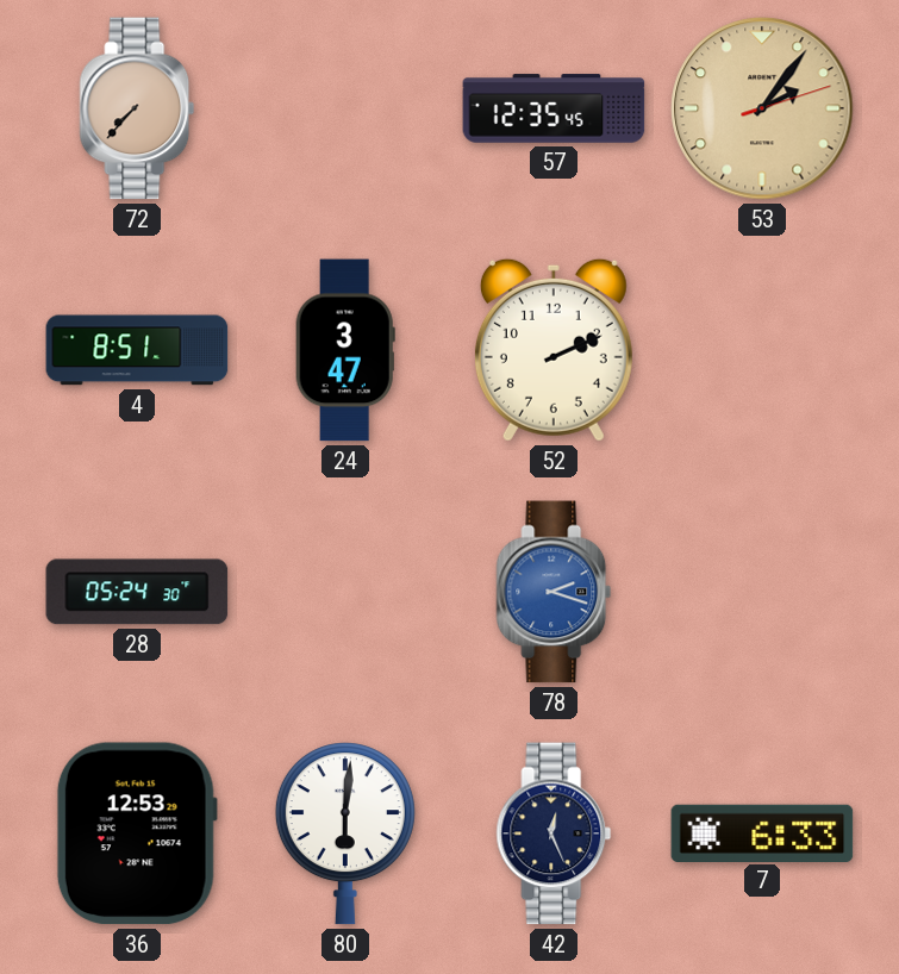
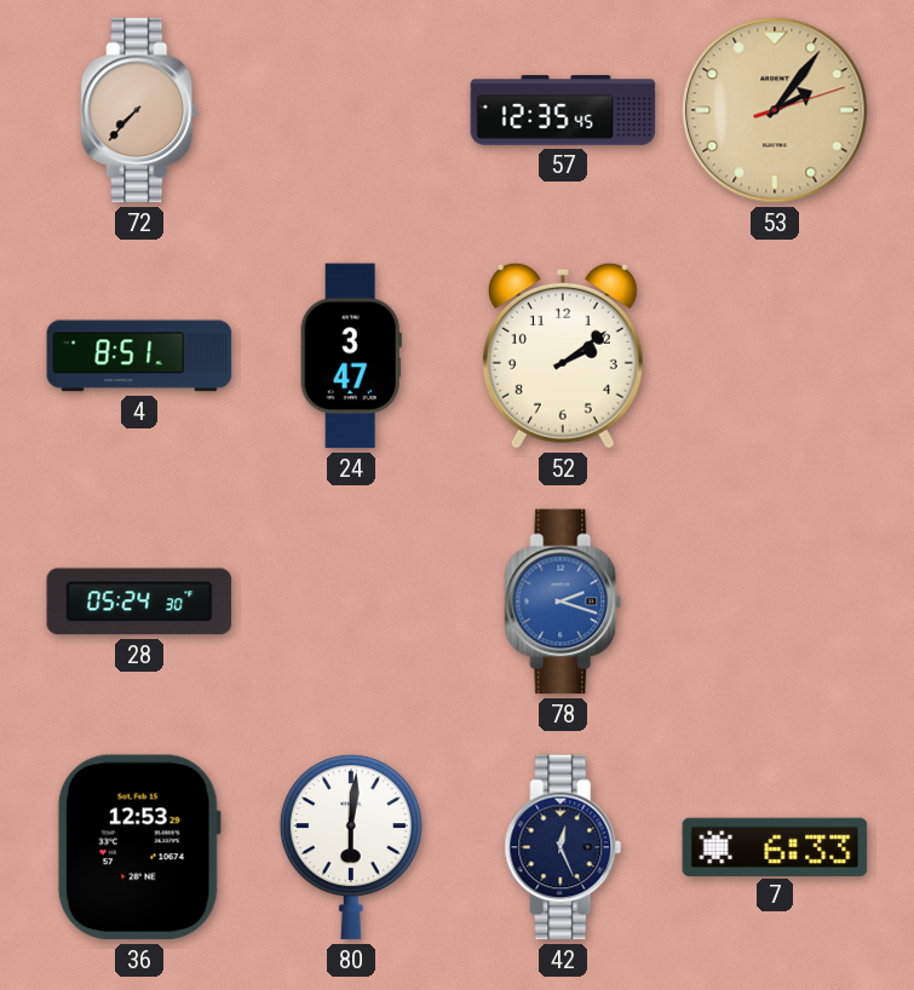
52: 2:11 -> 2:09 (563, 356)
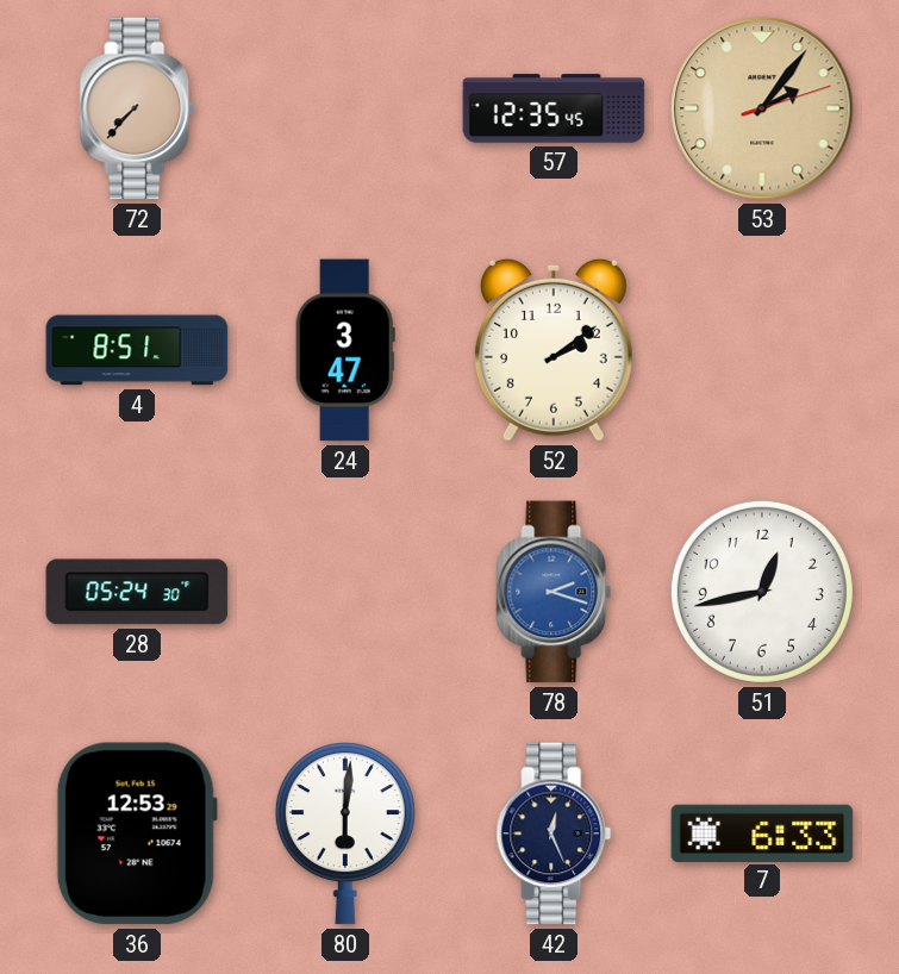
51: none -> 12:43 (762, 592)
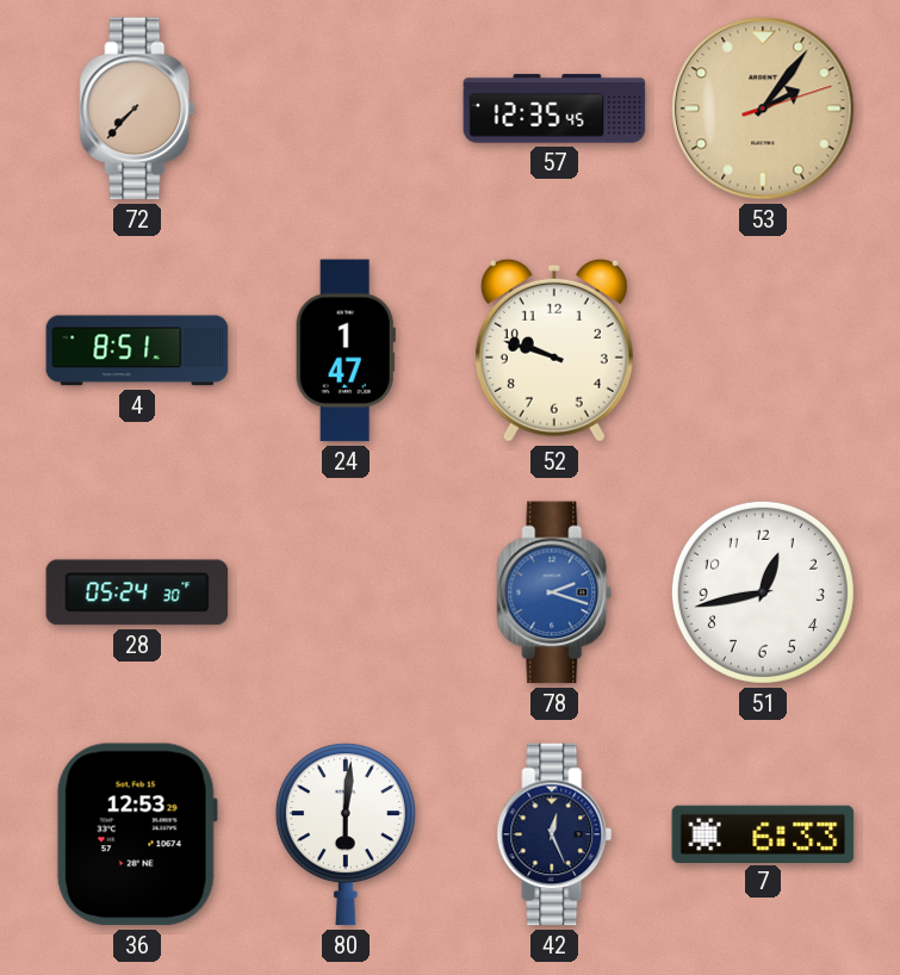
24: 3:47 -> 1:47 (346, 350)
52: 2:09 -> 9:48 (554, 350)
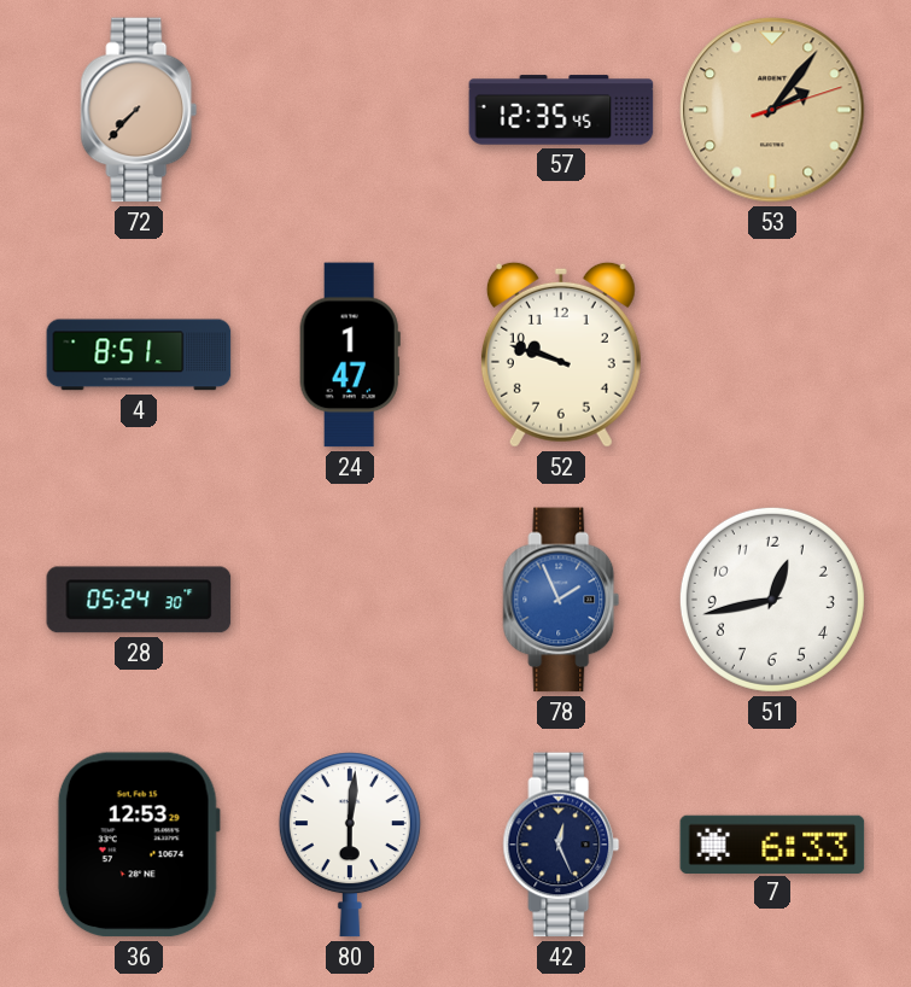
78: 2:18 -> 1:56 (561, 600)
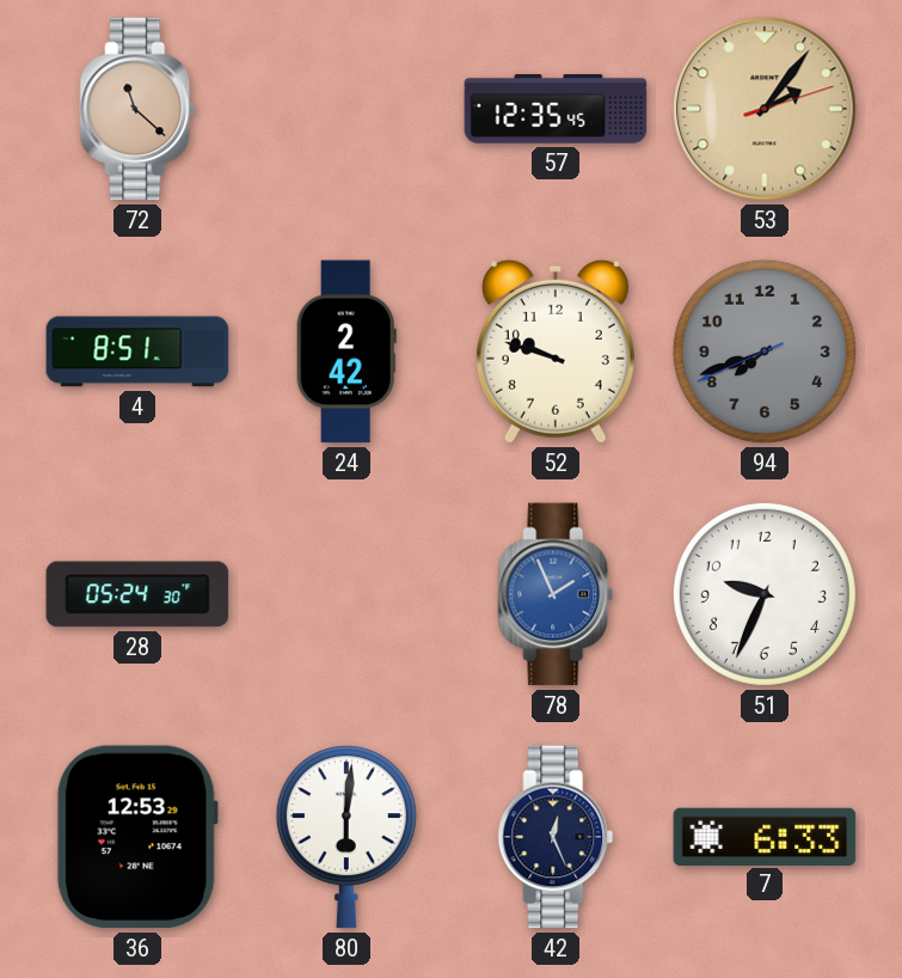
72: 7:37 -> 11:22 (137, 109)
24: 1:47 -> 2:42 (346, 352)
94: none -> 7:41 (765, 352)
51: 12:43 -> 9:34 (765, 594)
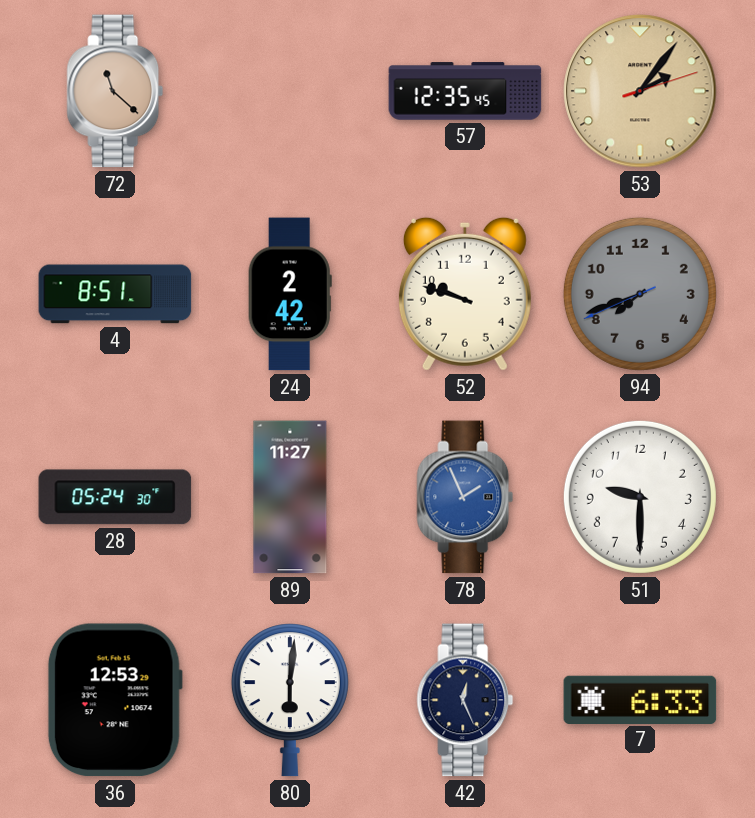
89: none -> 11:27 (290, 497)
51: 9:34 -> 9:30 (640, 497)
